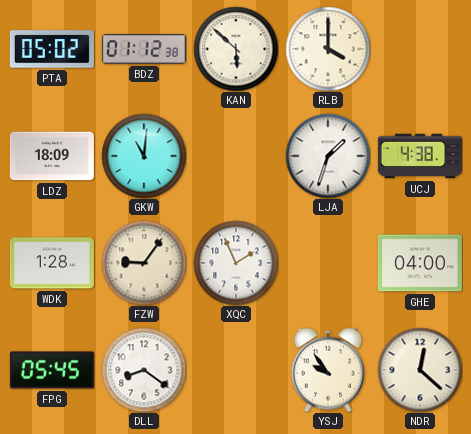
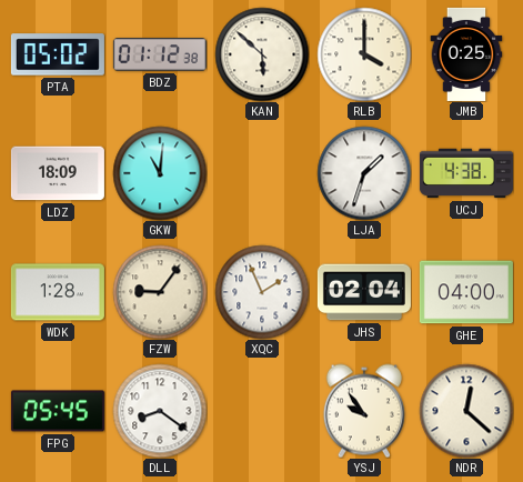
JMB: none -> 0:25 (466, 54)
JHS: none -> 02:04 (364, 292)
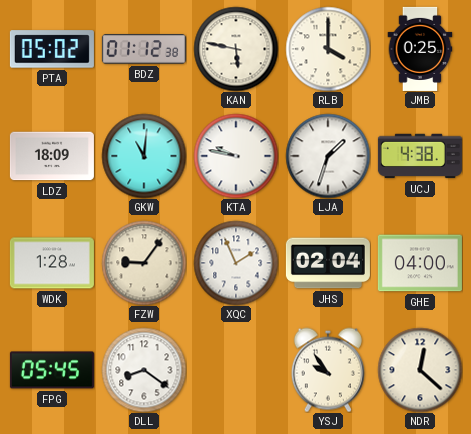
KAN: 5:52 -> 5:47 (236, 49)
KTA: none -> 9:47 (236, 156)
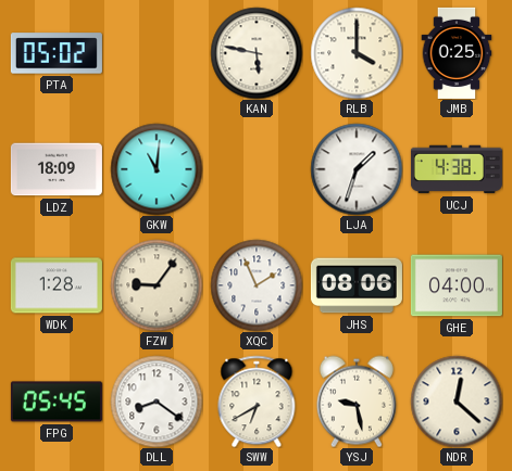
BDZ: 01:12 -> none (144, 49)
KTA: 9:47 -> none (236, 156)
JHS: 02:04 -> 08:06 (357, 285)
SWW: none -> 6:40 (257, 402)
YSJ: 9:54 -> 9:28 (357, 402)
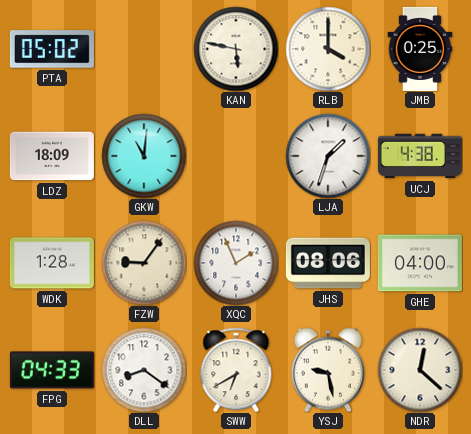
FPG: 05:45 -> 04:33 (52, 370)
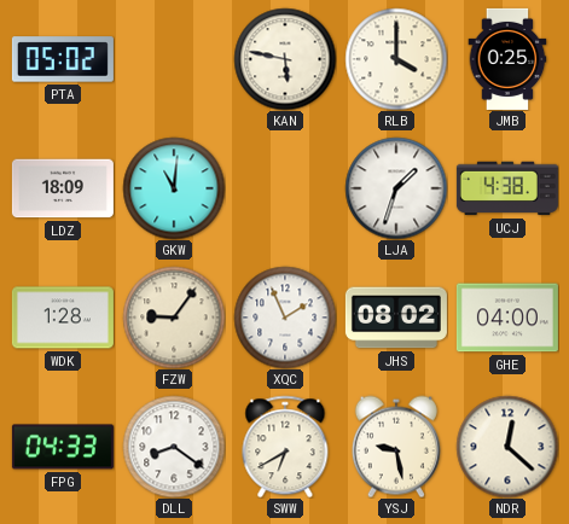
JHS: 08:06 -> 08:02 (396, 318)
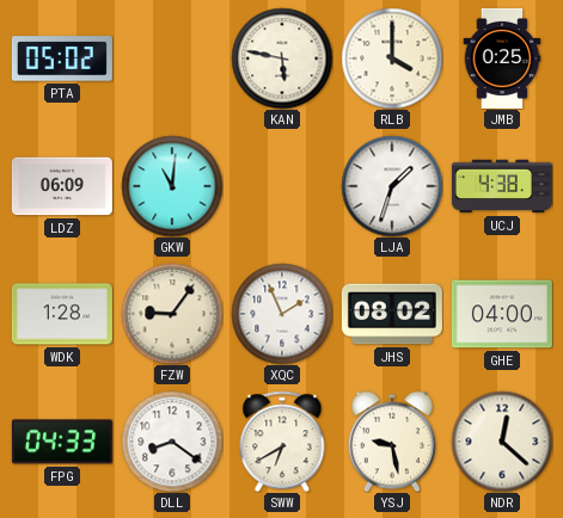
LDZ: 18:09 -> 06:09 (62, 186)
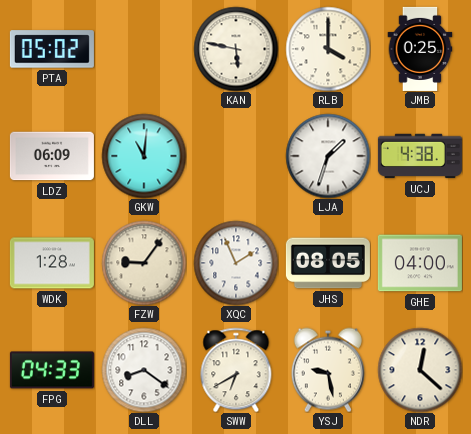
JHS: 08:02 -> 08:05 (328, 263)
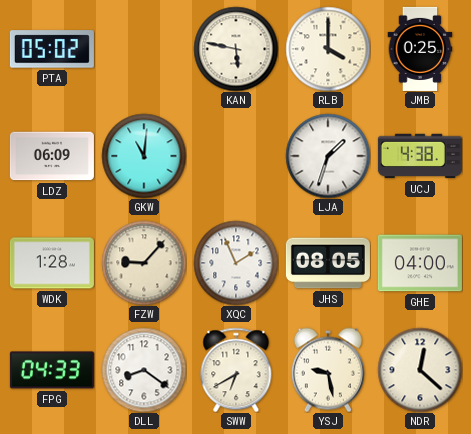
FZW: 9:06 -> 9:07 (144, 263)
